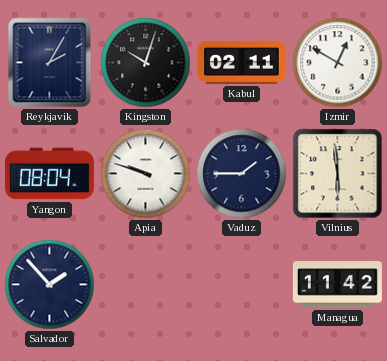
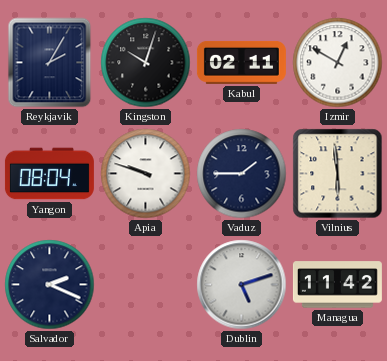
Salvador: 1:53 -> 2:19 (50, 285)
Dublin: none -> 5:12 (242, 285)
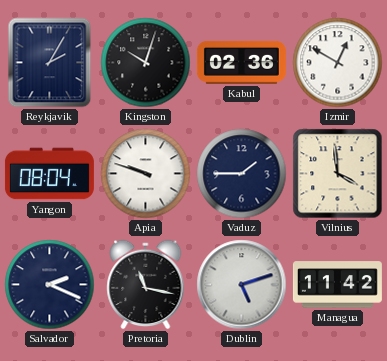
Kabul: 02:11 -> 02:36 (241, 63)
Vilnius: 5:59 -> 3:59 (338, 174)
Pretoria: none -> 11:17 (146, 285)
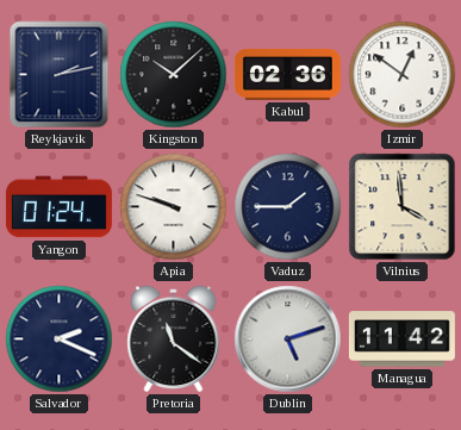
Reykjavik: 2:05 -> 2:13 (60, 75)
Kingston: 10:03 -> 10:08 (174, 75)
Izmir: 12:50 -> 12:51 (403, 75)
Yangon: 08:04 -> 01:24 (58, 207)
Pretoria: 11:17 -> 11:21 (174, 339)
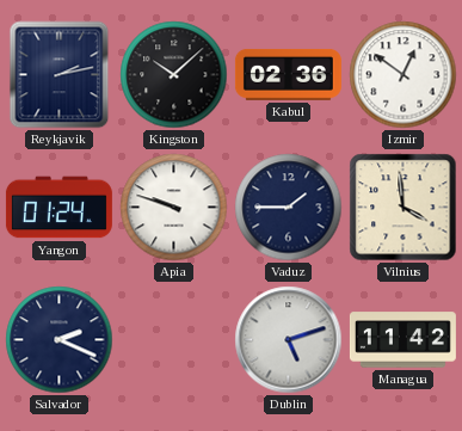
Pretoria: 11:21 -> none (174, 339)
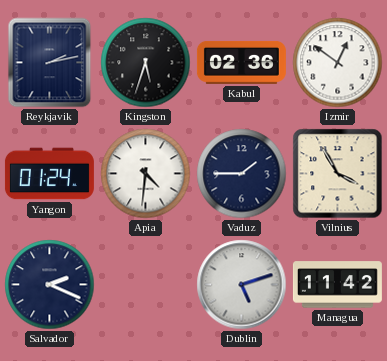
Kingston: 10:08 -> 5:33 (146, 63)
Apia: 9:48 -> 4:31 (146, 174)
Vilnius: 3:59 -> 3:55 (338, 174)
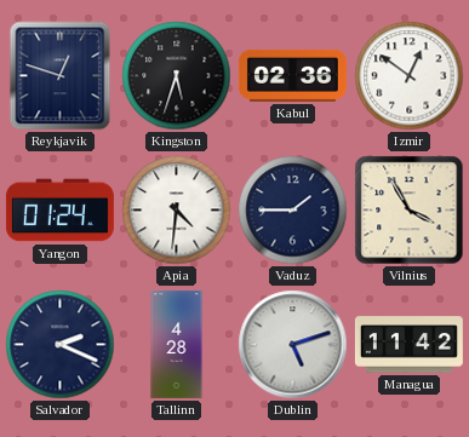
Reykjavik: 2:13 -> 12:48 (61, 76)
Tallinn: none -> 4:28 (177, 344)
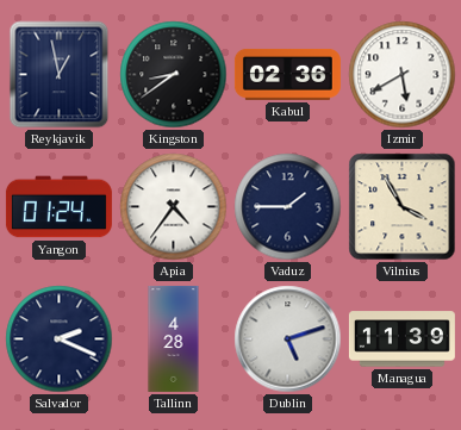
Reykjavik: 12:48 -> 12:58 (60, 75)
Kingston: 5:33 -> 8:39 (174, 75)
Izmir: 12:51 -> 5:40 (403, 75)
Apia: 4:31 -> 4:36 (174, 207)
Managua: 11:42 -> 11:39 (401, 339)
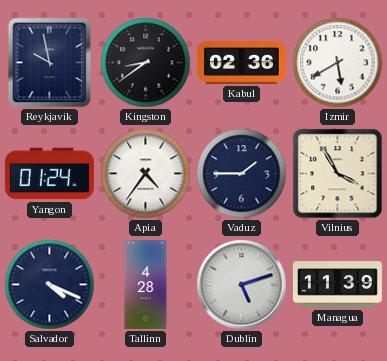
Reykjavik: 12:58 -> 9:58 (50, 63)
Salvador: 2:19 -> 4:19 (50, 285)
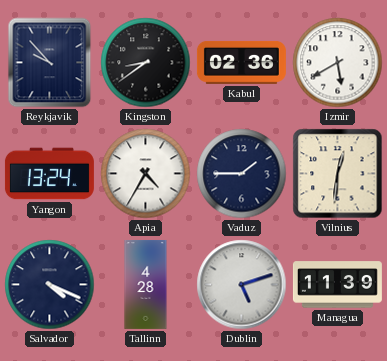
Reykjavik: 9:58 -> 9:53 (50, 63)
Yangon: 01:24 -> 13:24 (49, 174)
Apia: 4:36 -> 4:35 (146, 174)
Vilnius: 3:55 -> 12:31 (338, 174)
